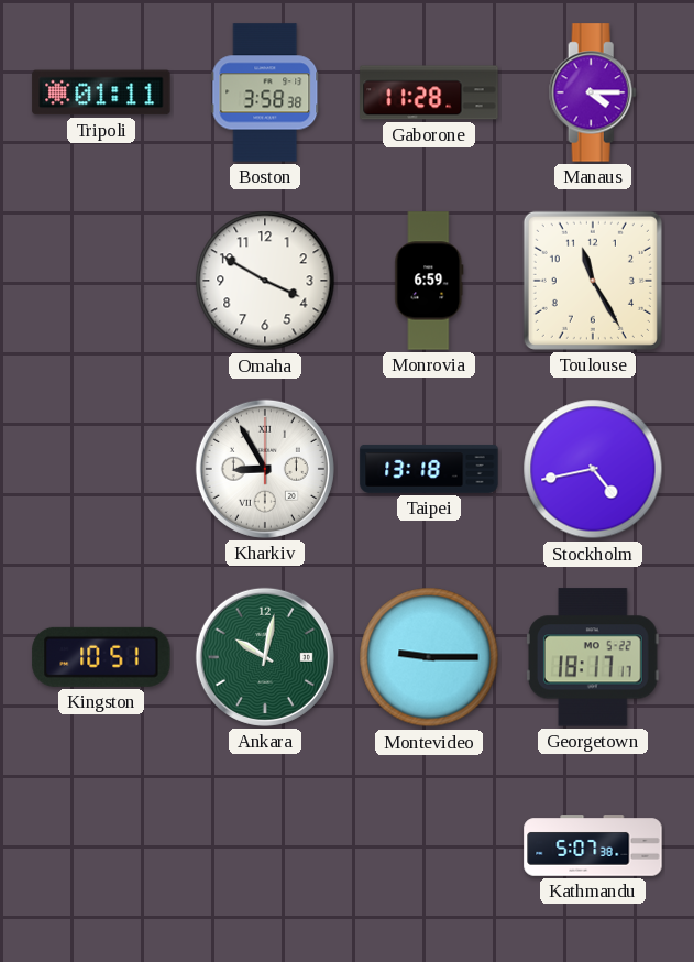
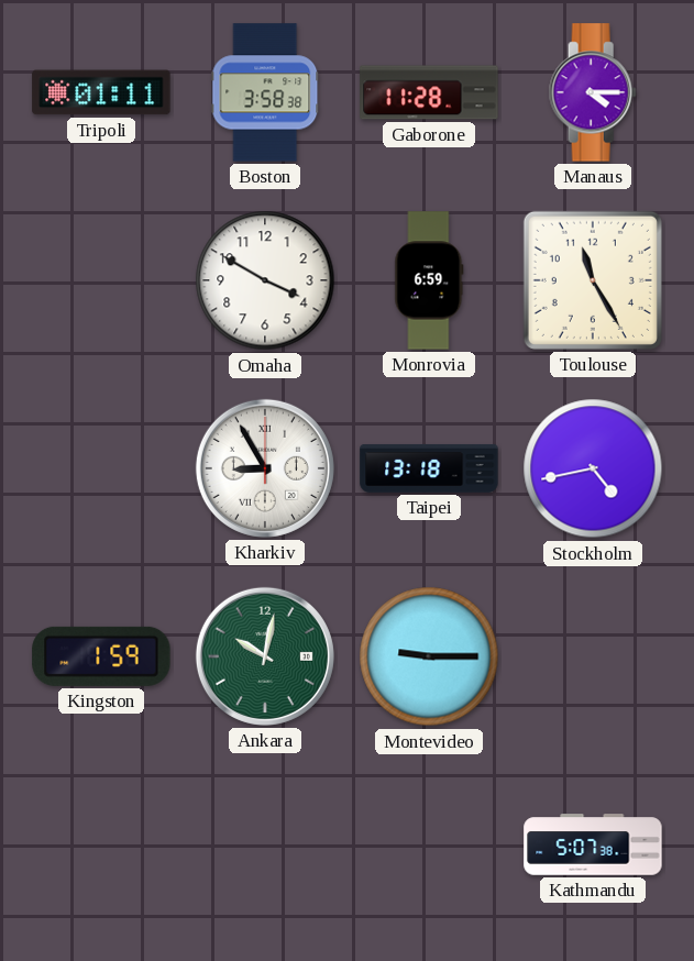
Kingston: 10:51 -> 1:59 (101, 656)
Georgetown: 18:17 -> none (594, 657)
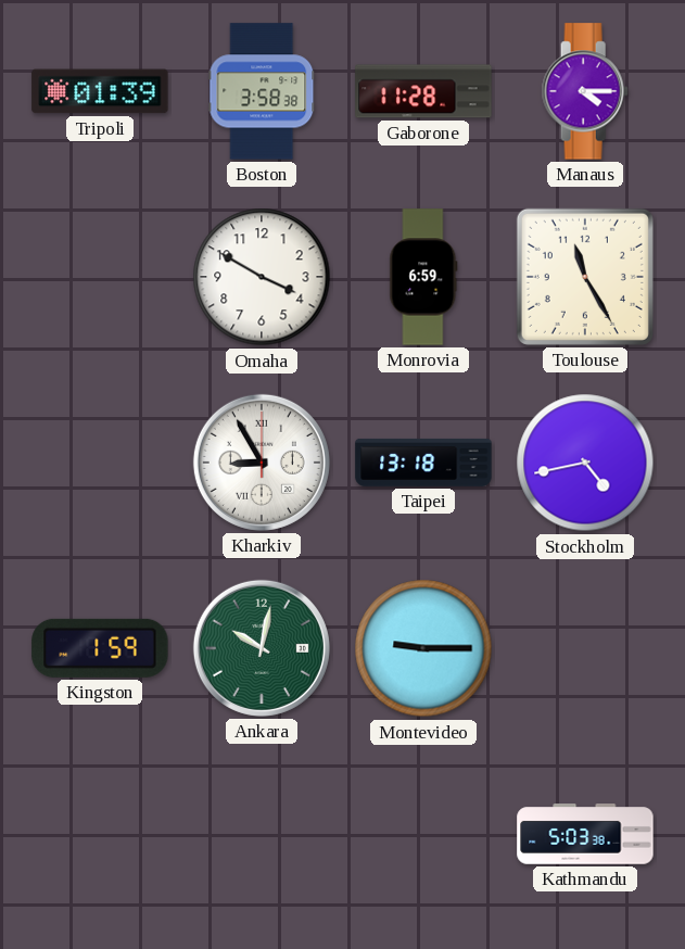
Tripoli: 01:11 -> 01:39 (100, 91)
Kathmandu: 5:07 -> 5:03 (585, 834)
